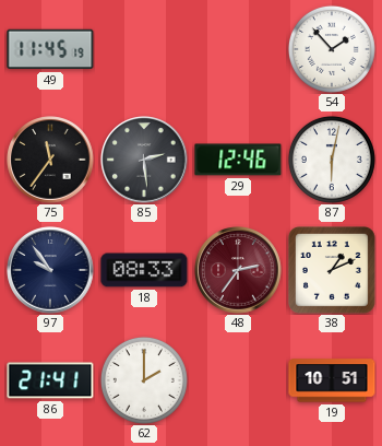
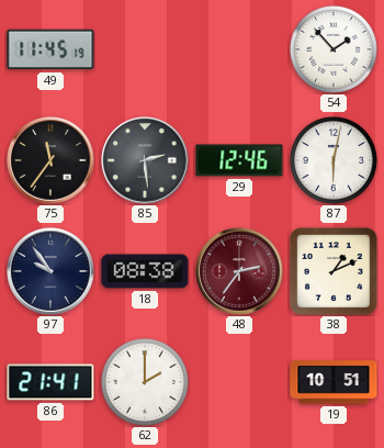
18: 08:33 -> 08:38 (145, 271)
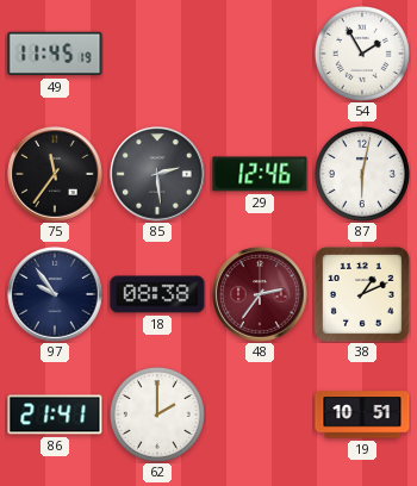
54: 1:53 -> 1:55 (362, 54)
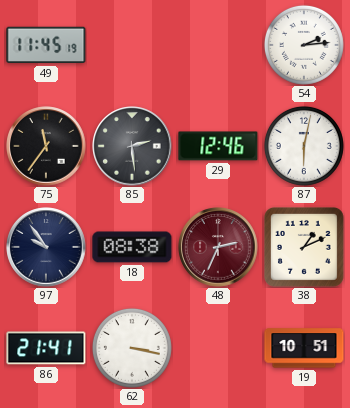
54: 1:55 -> 2:14 (304, 45)
48: 2:36 -> 2:34 (218, 247)
62: 2:00 -> 3:17 (132, 348)
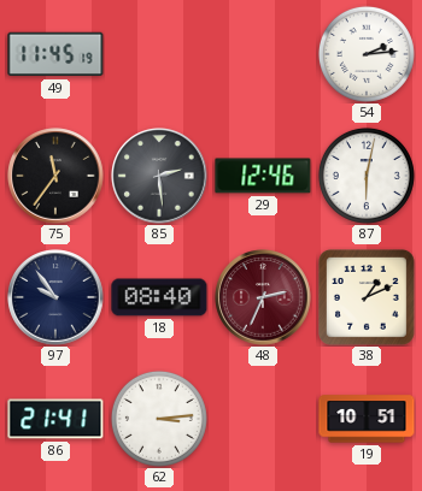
18: 08:38 -> 08:40 (159, 297)
62: 3:17 -> 3:14 (159, 419)
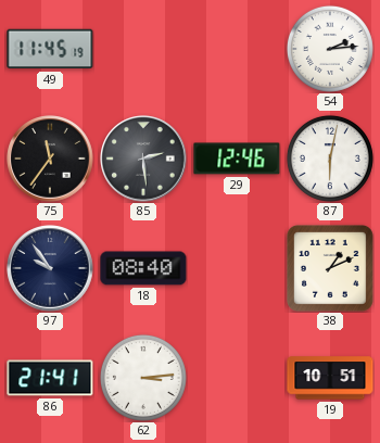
48: 2:34 -> none (263, 297)
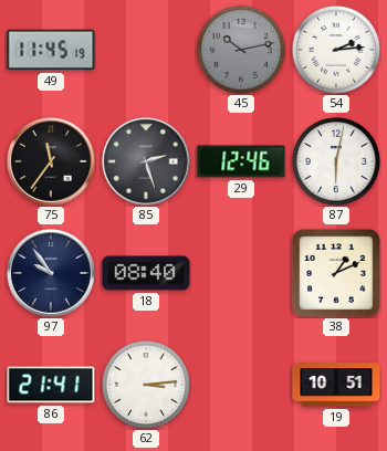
45: none -> 10:13 (241, 50)
85: 2:29 -> 2:27 (146, 161)
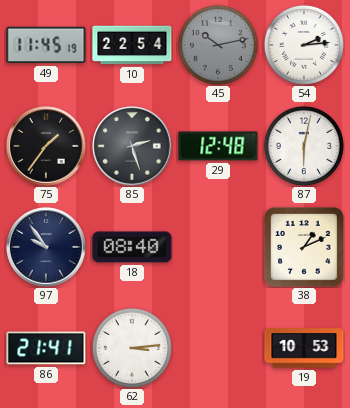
10: none -> 22:54 (132, 45)
75: 11:36 -> 1:36 (46, 146)
29: 12:46 -> 12:48 (218, 146)
19: 10:51 -> 10:53 (304, 348)
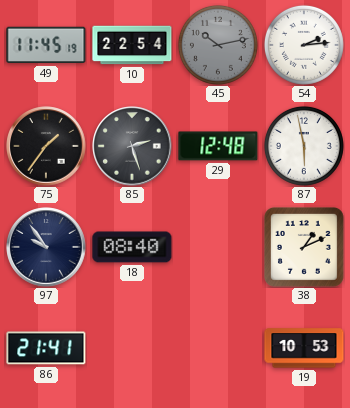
87: 6:02 -> 5:58 (304, 146)
62: 3:14 -> none (132, 348)
